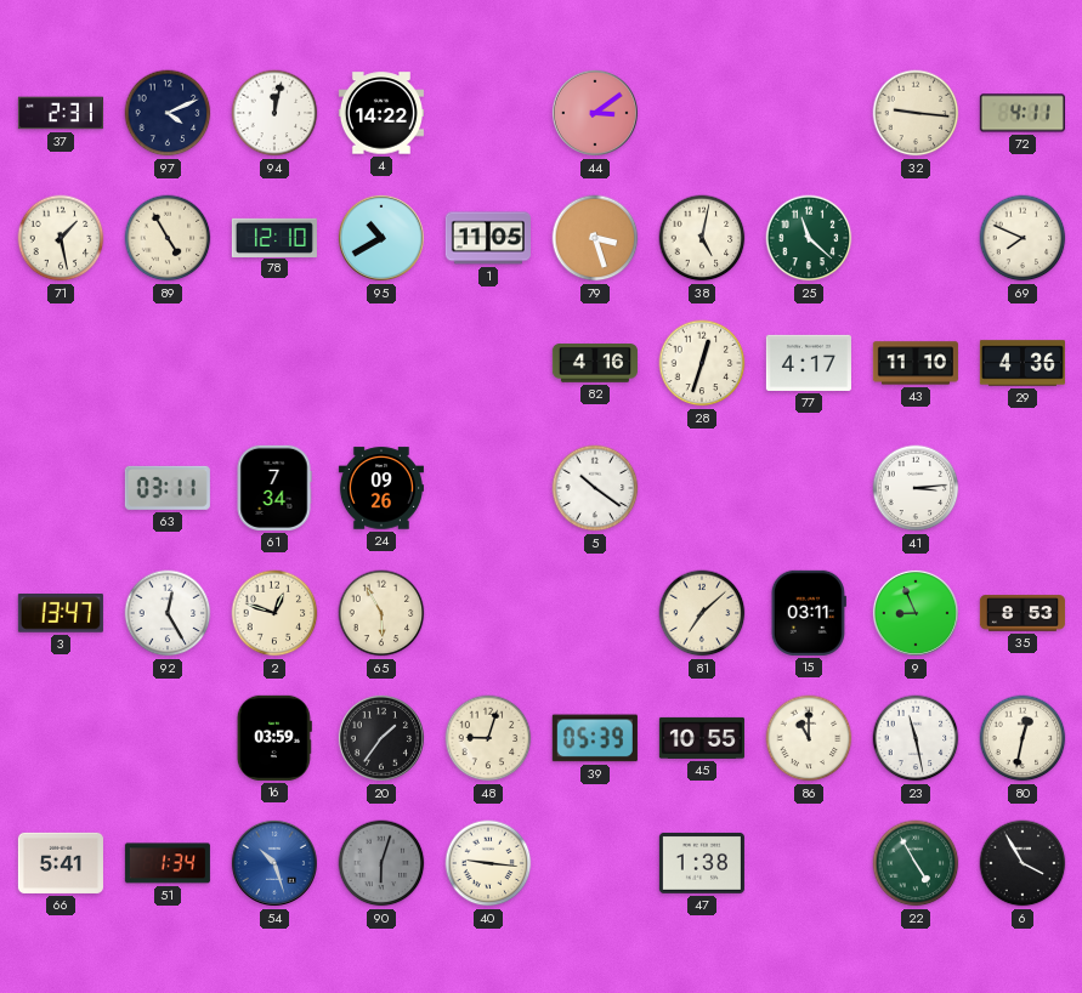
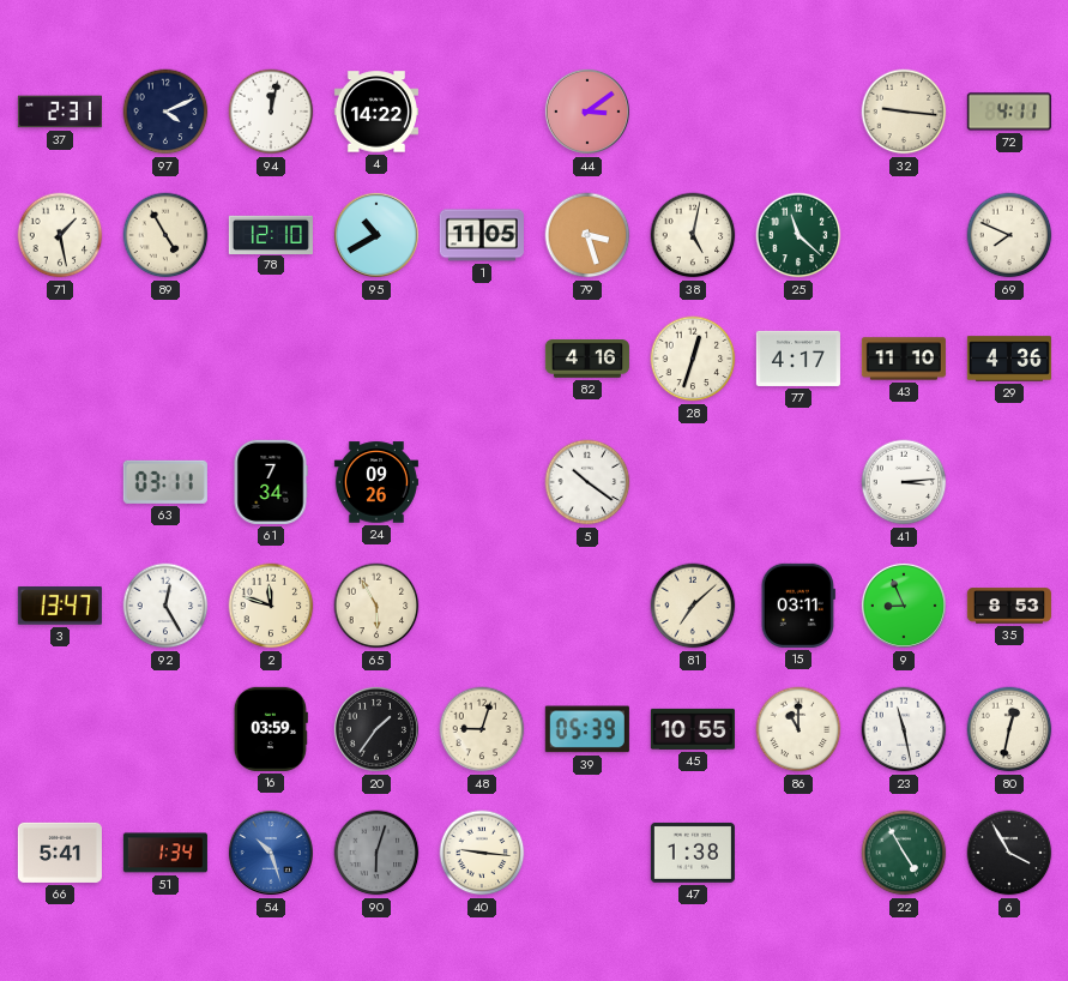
2: 12:48 -> 11:48 (271, 606)
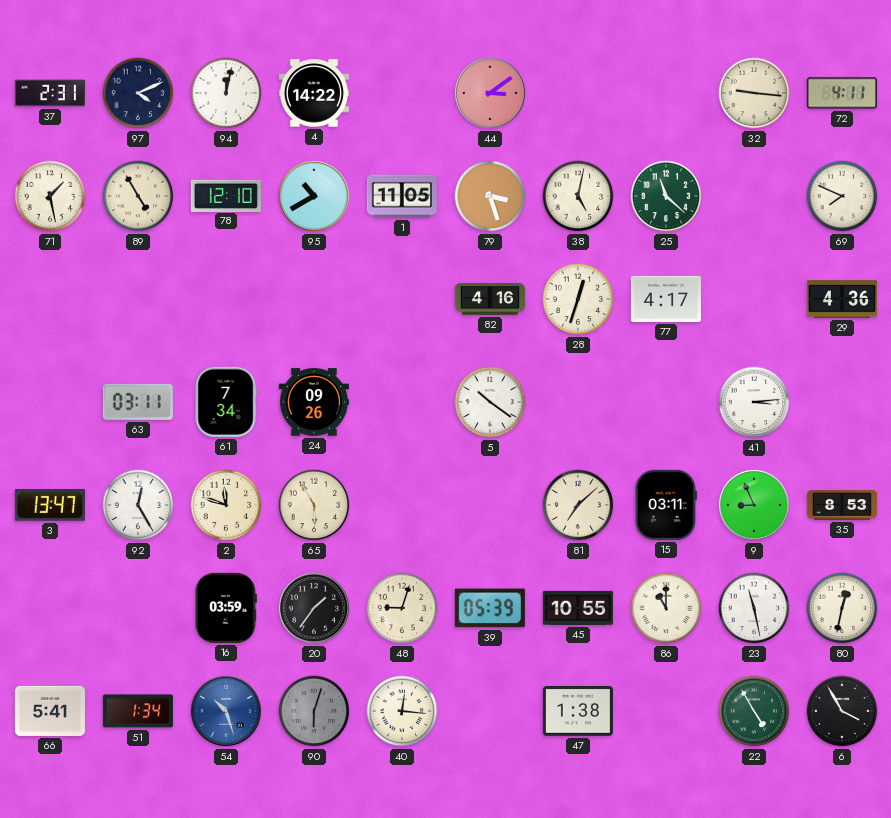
43: 11:10 -> none (904, 359)
40: 9:16 -> 12:16 (402, 711)
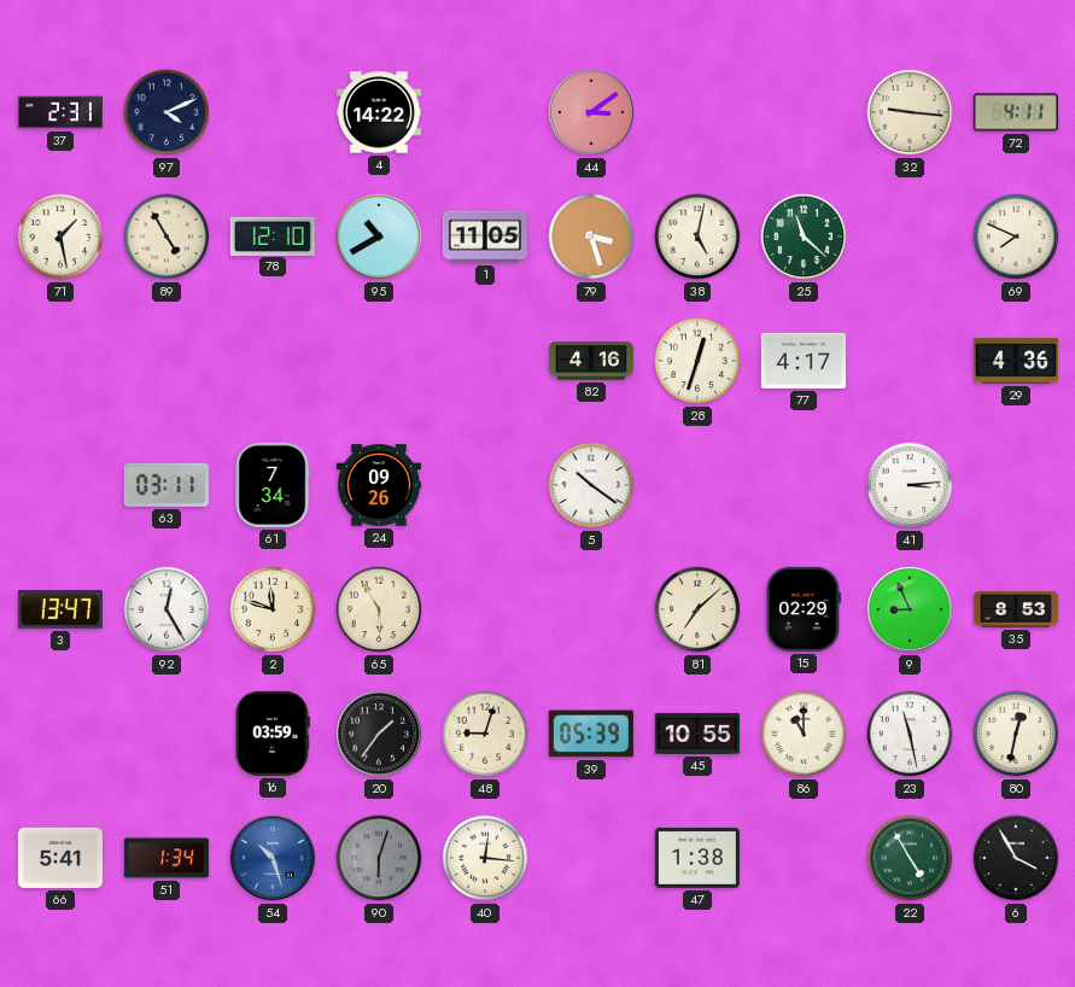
94: 12:02 -> none (226, 93)
15: 03:11 -> 02:29 (804, 609)
